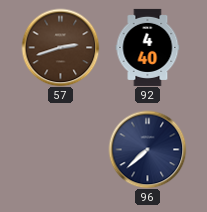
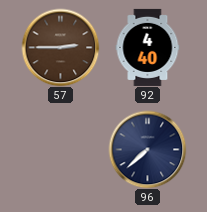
57: 2:42 -> 2:45 (60, 47)
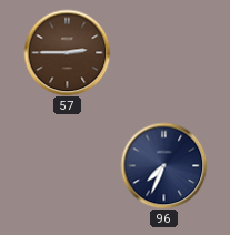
92: 4:40 -> none (148, 47)
96: 7:38 -> 7:34 (163, 165)
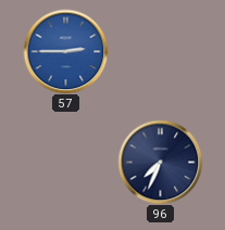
57 dial: brown -> blue (65, 51)
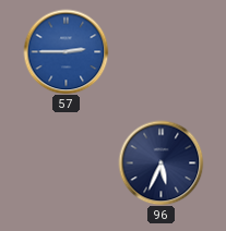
96: 7:34 -> 5:34 (160, 162)
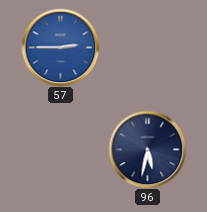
96: 5:34 -> 5:32 (147, 149)
